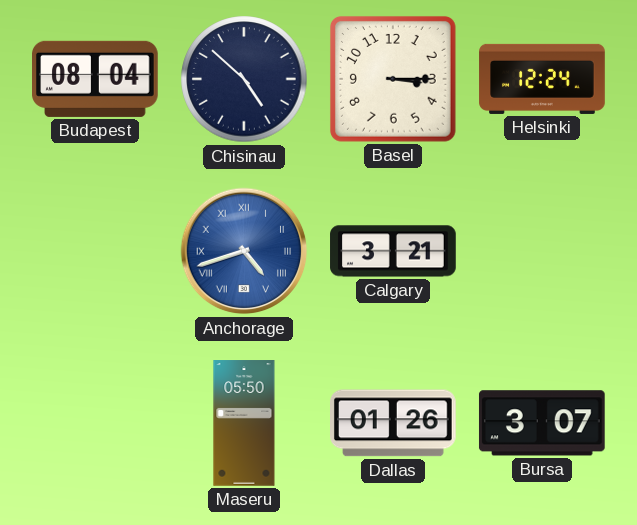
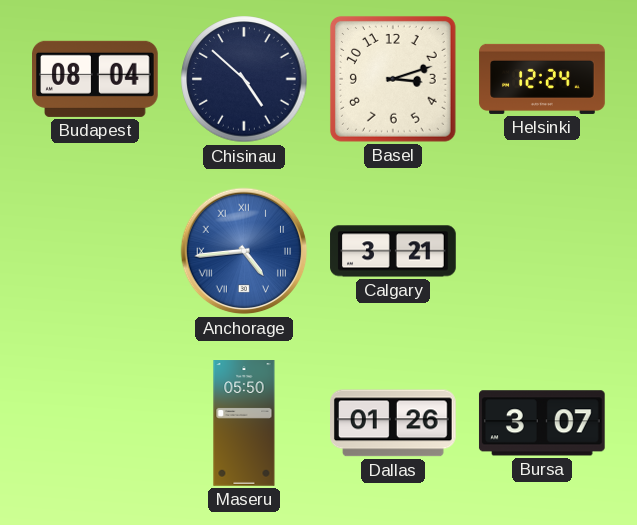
Basel: 3:15 -> 3:12 (393, 79)
Anchorage: 4:42 -> 4:44 (244, 251)
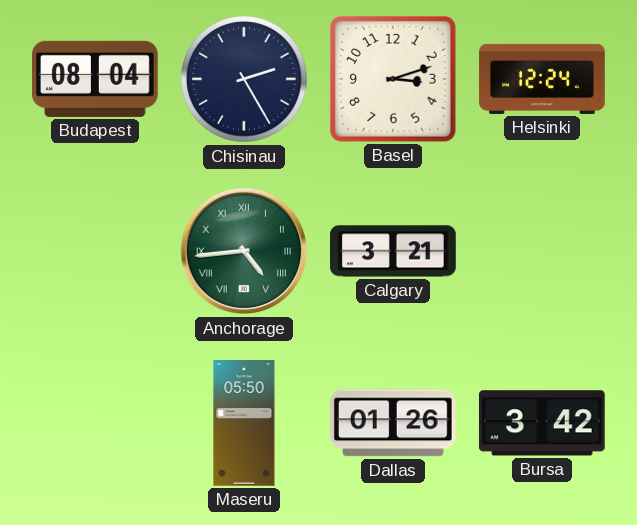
Chisinau: 4:52 -> 2:25 (244, 79)
Anchorage dial: blue -> green (244, 251)
Bursa: 3:07 -> 3:42 (542, 423)
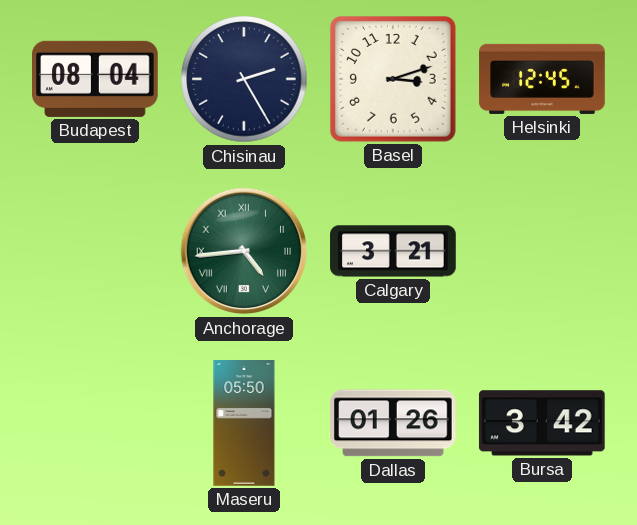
Helsinki: 12:24 -> 12:45 (542, 79)
